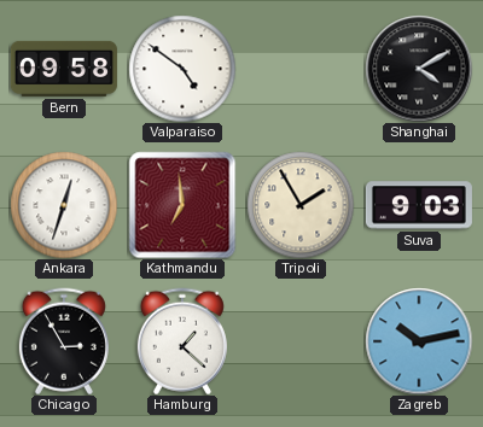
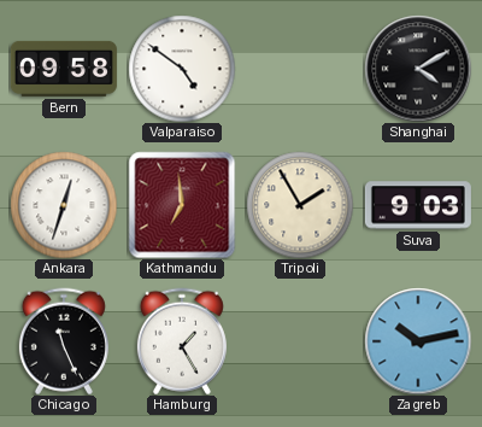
Chicago: 2:55 -> 11:26 (64, 341)
Hamburg: 1:22 -> 1:25 (182, 341)
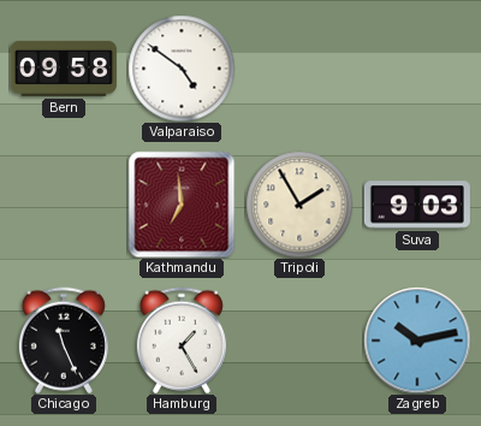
Shanghai: 4:10 -> none (418, 69)
Ankara: 12:33 -> none (64, 205)
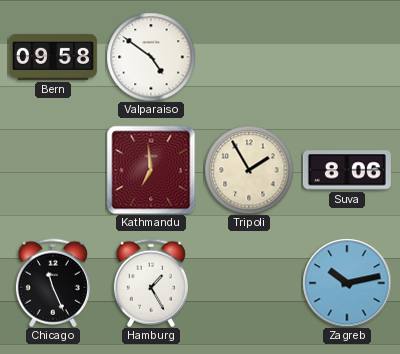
Suva: 9:03 -> 8:06 (347, 170)
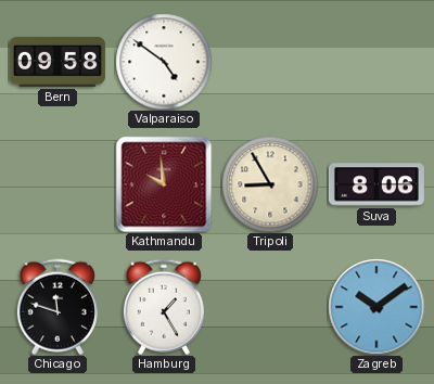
Kathmandu: 6:59 -> 9:59 (164, 184)
Tripoli: 1:55 -> 8:55 (270, 184)
Chicago: 11:26 -> 11:48 (58, 307)
Zagreb: 10:13 -> 10:09 (376, 307)
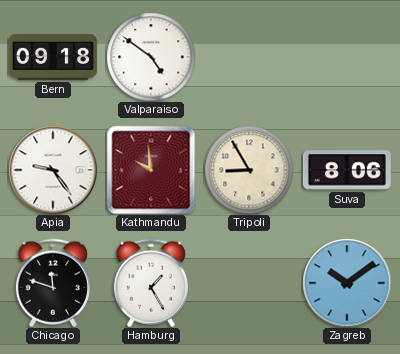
Bern: 09:58 -> 09:18 (53, 57)
Apia: none -> 9:24 (53, 170)
